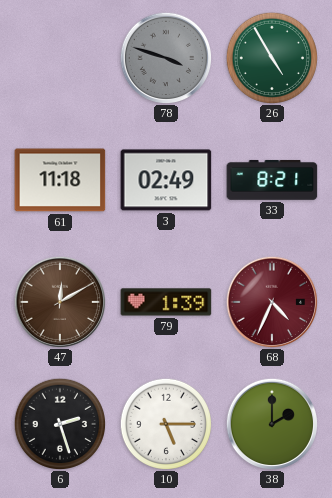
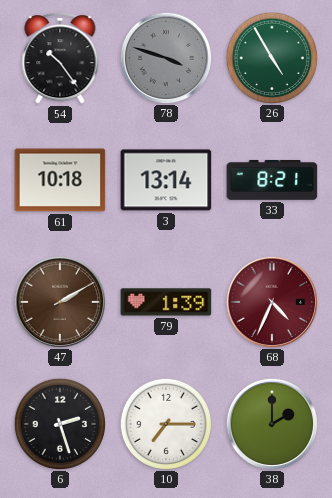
54: none -> 10:24 (60, 59)
61: 11:18 -> 10:18 (60, 180)
3: 02:49 -> 13:14 (166, 180)
47: 12:10 -> 2:10 (59, 301)
10: 5:15 -> 7:15 (165, 423)
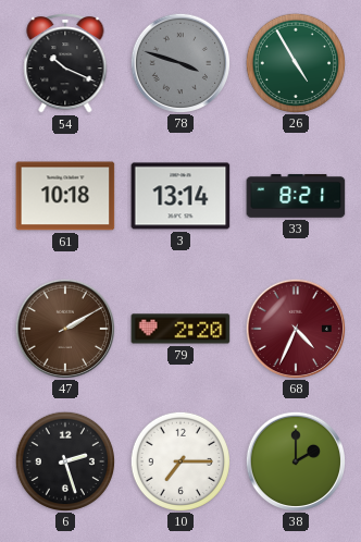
54: 10:24 -> 10:19 (65, 64)
79: 1:39 -> 2:20 (180, 329)
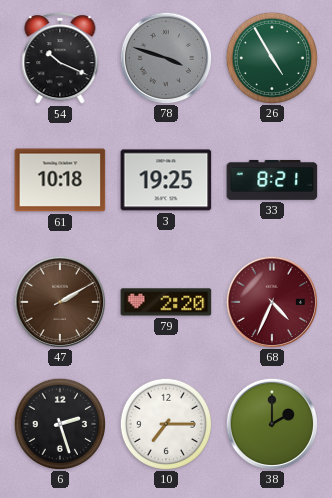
3: 13:14 -> 19:25 (166, 180)
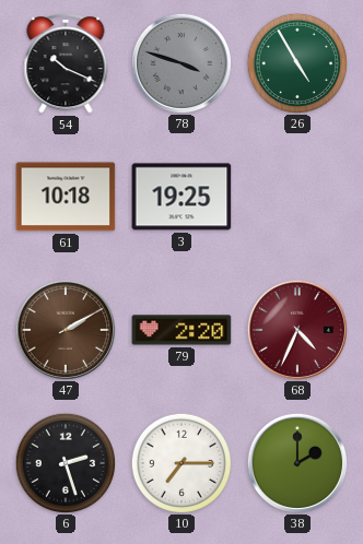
33: 8:21 -> none (272, 180)
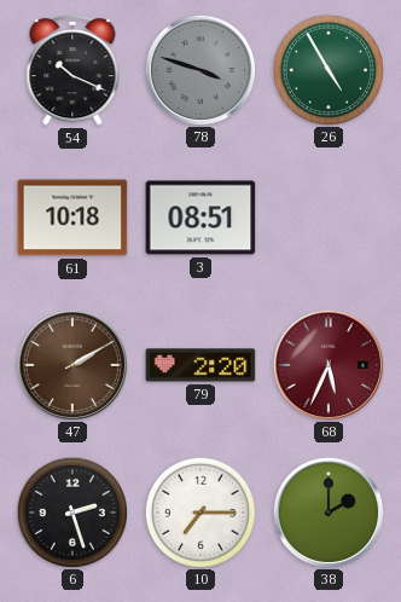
3: 19:25 -> 08:51 (200, 218)
68: 4:34 -> 5:34 (327, 364)
